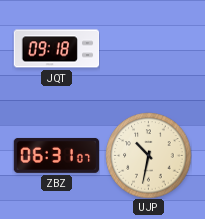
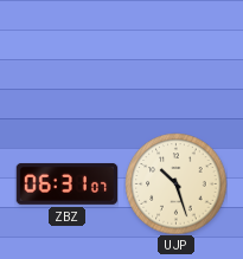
JQT: 09:18 -> none (56, 49)
UJP: 10:32 -> 10:27 (175, 183)
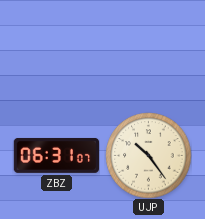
UJP: 10:27 -> 10:24 (148, 155)
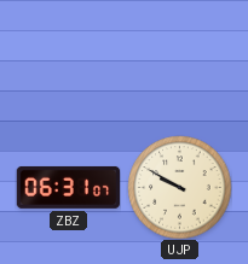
UJP: 10:24 -> 9:50 (179, 187)
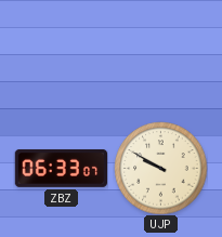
ZBZ: 06:31 -> 06:33 (61, 168)
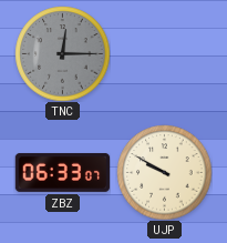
TNC: none -> 12:15 (62, 53)
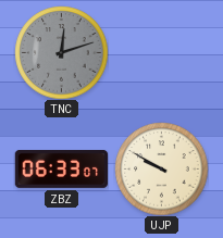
TNC: 12:15 -> 12:12 (61, 52)
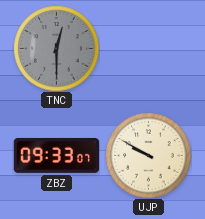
TNC: 12:12 -> 12:30 (56, 48)
ZBZ: 06:33 -> 09:33 (56, 155)
